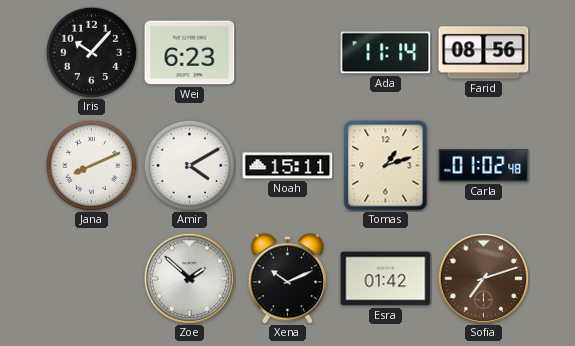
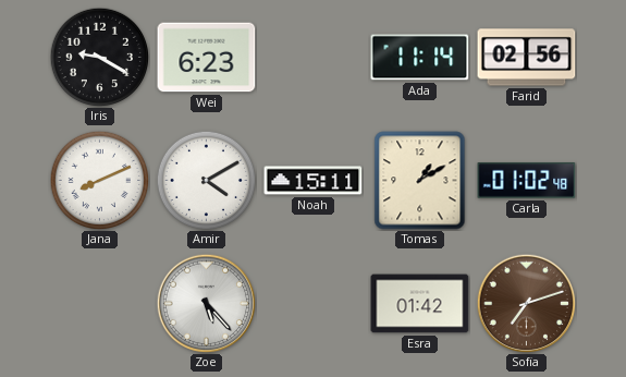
Iris: 10:07 -> 9:20 (99, 57)
Farid: 08:56 -> 02:56 (527, 58)
Tomas: 1:12 -> 1:10 (420, 181)
Zoe: 1:52 -> 5:23 (206, 303)
Xena: 10:11 -> none (288, 279)
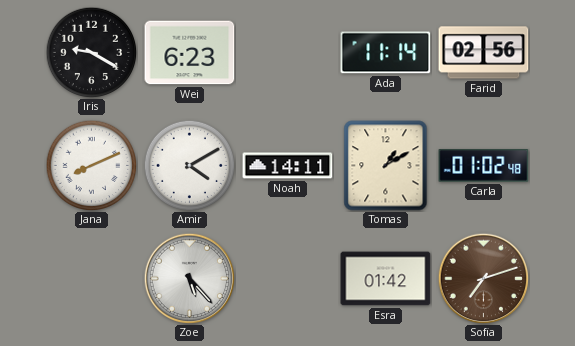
Noah: 15:11 -> 14:11 (288, 166)
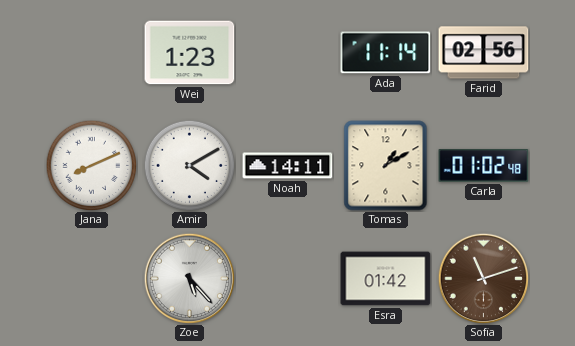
Iris: 9:20 -> none (91, 52)
Wei: 6:23 -> 1:23 (190, 53)
Sofia: 7:12 -> 11:12 (483, 278)
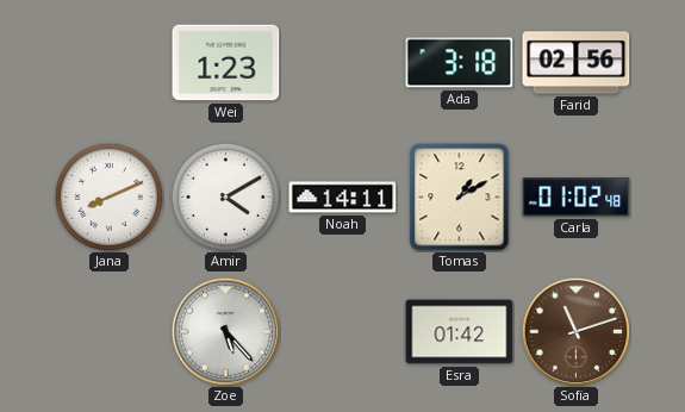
Ada: 11:14 -> 3:18 (460, 63)
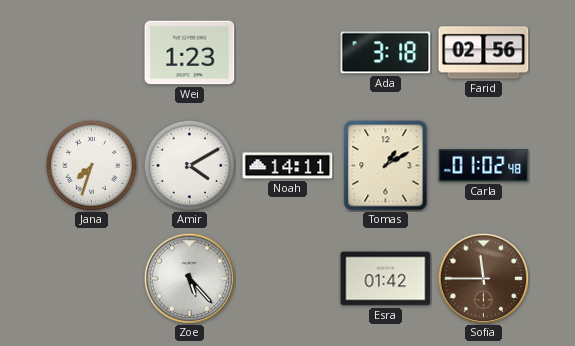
Jana: 8:11 -> 7:33 (91, 165)
Sofia: 11:12 -> 11:45 (483, 278)
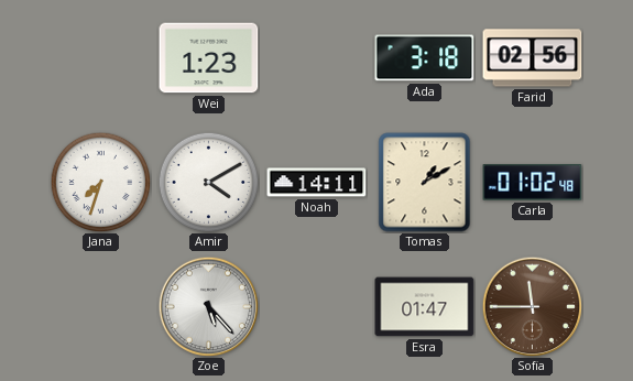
Esra: 01:42 -> 01:47 (425, 307)
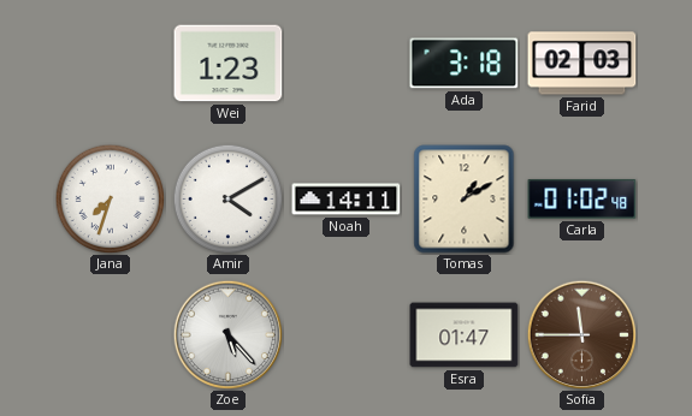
Farid: 02:56 -> 02:03 (582, 64)
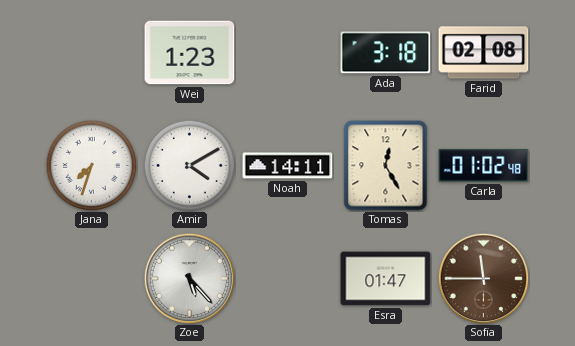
Farid: 02:03 -> 02:08 (484, 53)
Tomas: 1:10 -> 12:25 (386, 166)
